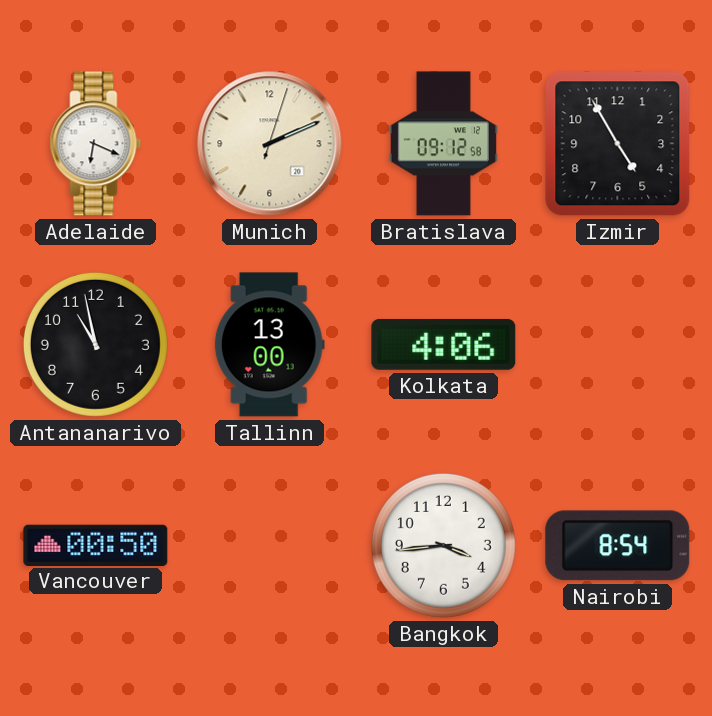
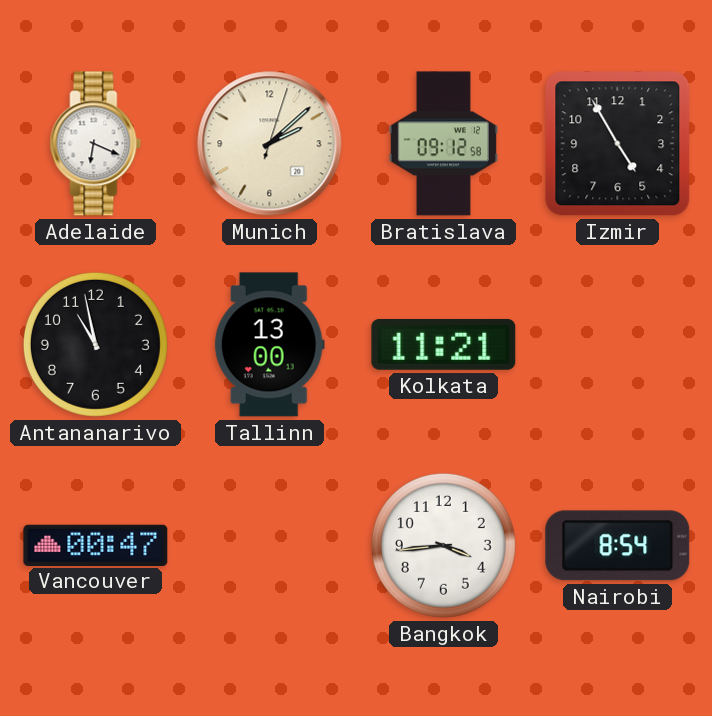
Munich: 2:11 -> 2:08 (270, 144)
Kolkata: 4:06 -> 11:21 (444, 344)
Vancouver: 00:50 -> 00:47 (96, 545)
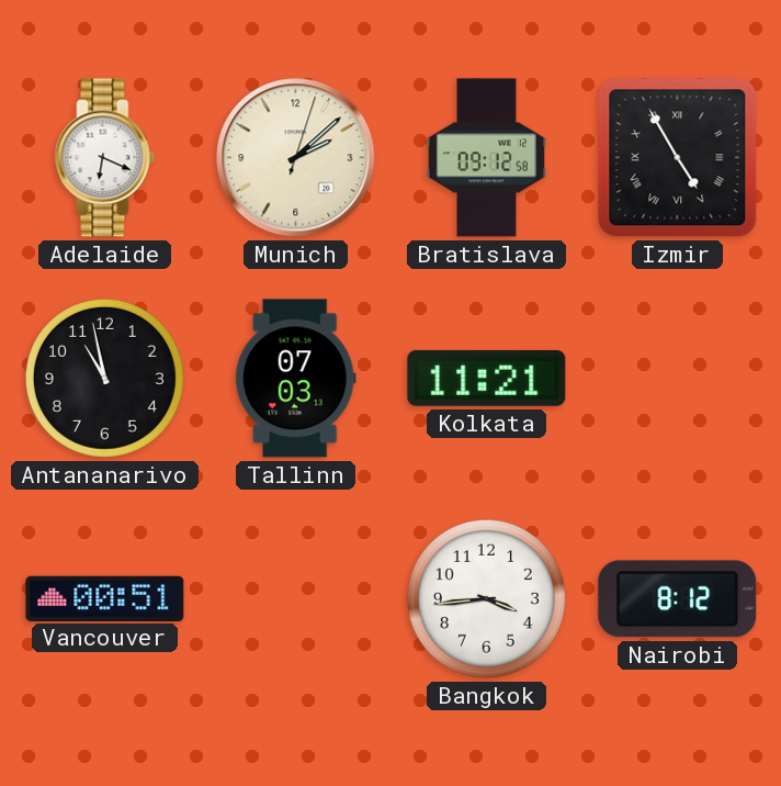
Izmir numerals: Arabic -> Roman (678, 158)
Tallinn: 13:00 -> 07:03 (295, 379)
Vancouver: 00:47 -> 00:51 (105, 598)
Nairobi: 8:54 -> 8:12 (678, 599)
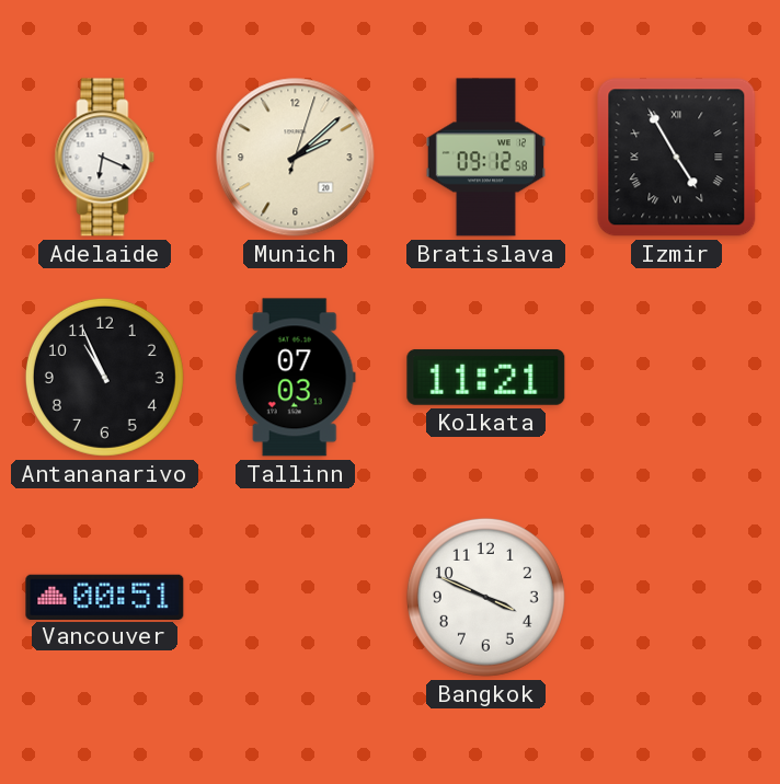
Antananarivo: 10:58 -> 10:56 (104, 377)
Bangkok: 3:44 -> 3:49 (485, 597)
Nairobi: 8:12 -> none (678, 599)
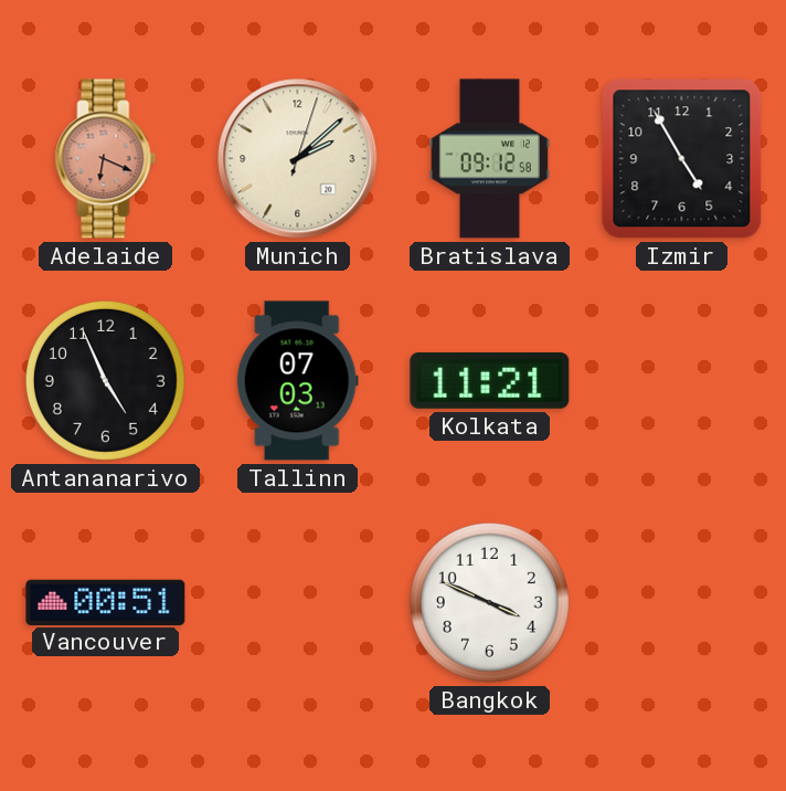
Adelaide dial: white -> salmon (106, 159)
Izmir numerals: Roman -> Arabic (682, 159)
Antananarivo: 10:56 -> 4:56 (105, 380)
